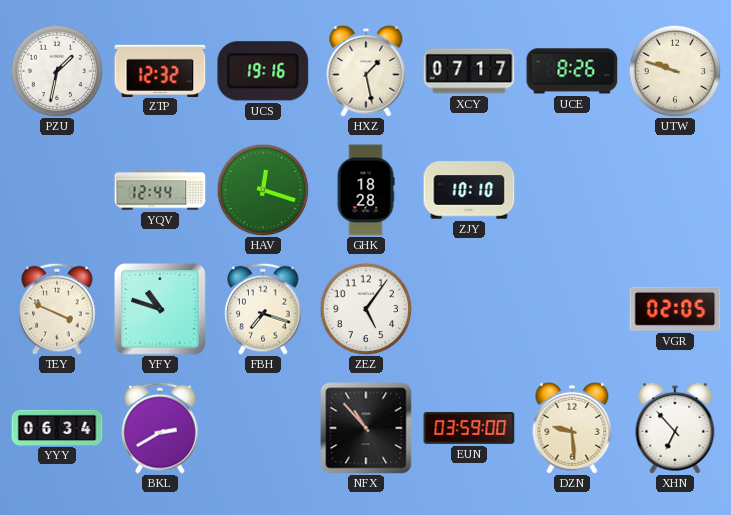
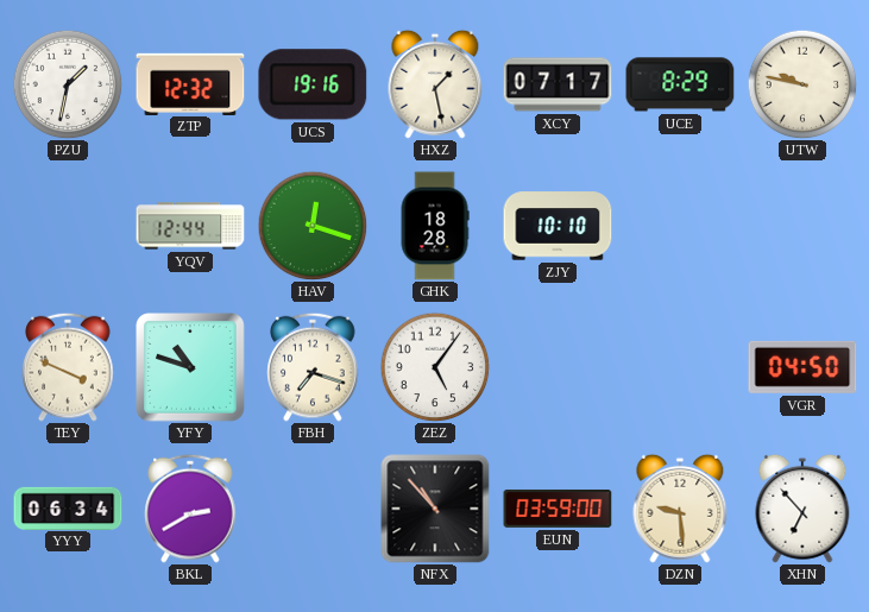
UCE: 8:26 -> 8:29 (680, 84)
UTW: 9:48 -> 9:47 (802, 84)
VGR: 02:05 -> 04:50 (802, 367)
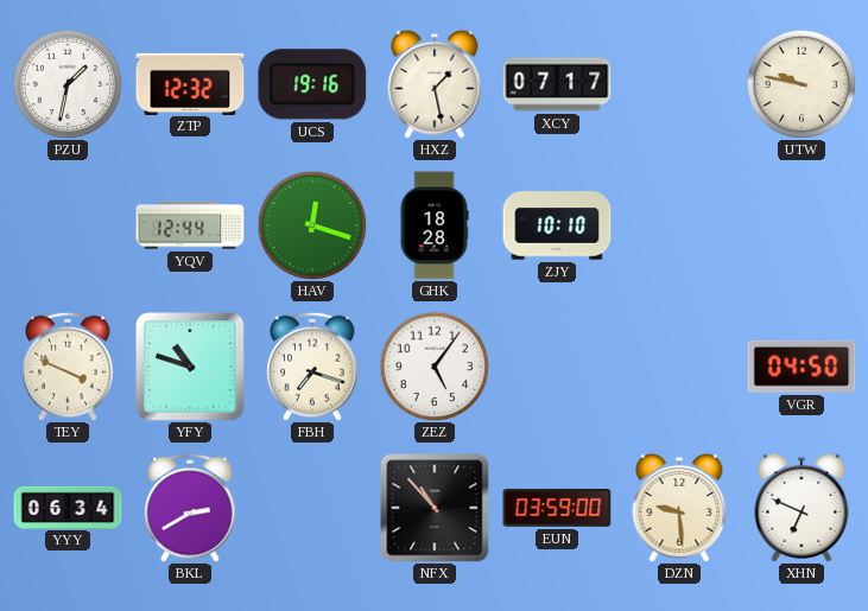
UCE: 8:29 -> none (680, 84)
XHN: 6:53 -> 6:49 (802, 508)
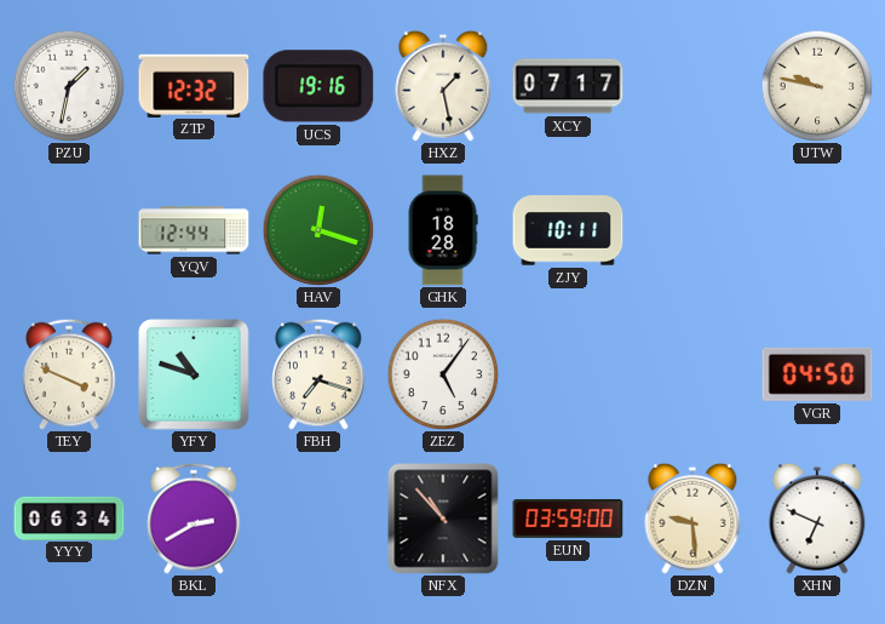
ZJY: 10:10 -> 10:11 (568, 230)
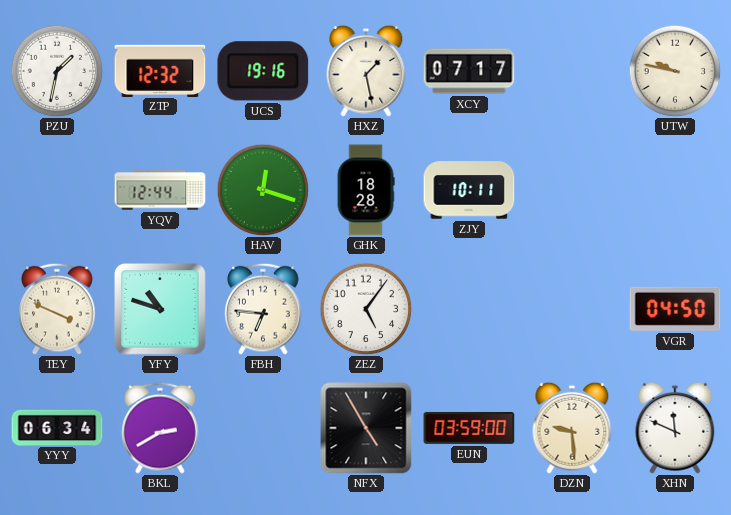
FBH: 7:18 -> 6:46 (263, 309)
NFX: 10:53 -> 4:55 (366, 428)
XHN: 6:49 -> 11:49 (675, 428)
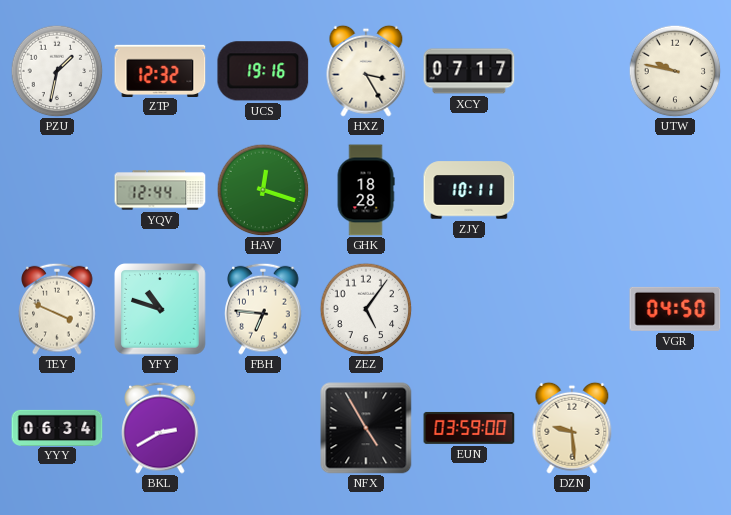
HXZ: 1:28 -> 3:25 (366, 71)
XHN: 11:49 -> none (675, 428)
